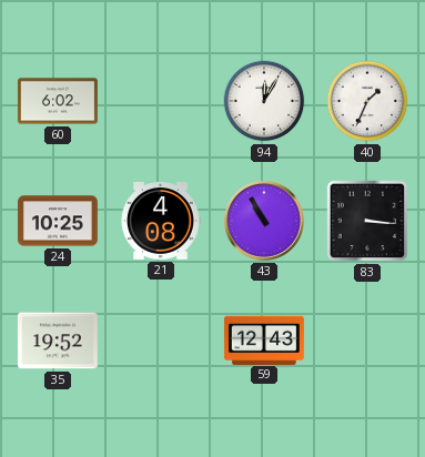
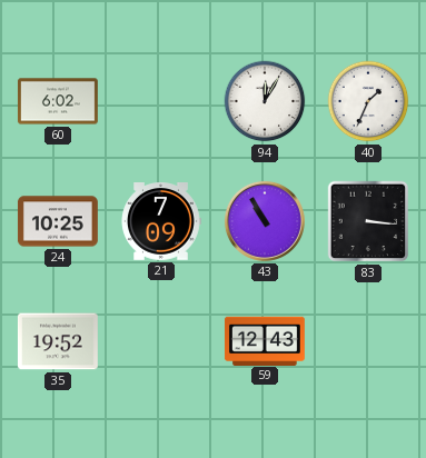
21: 4:08 -> 7:09 (161, 222)
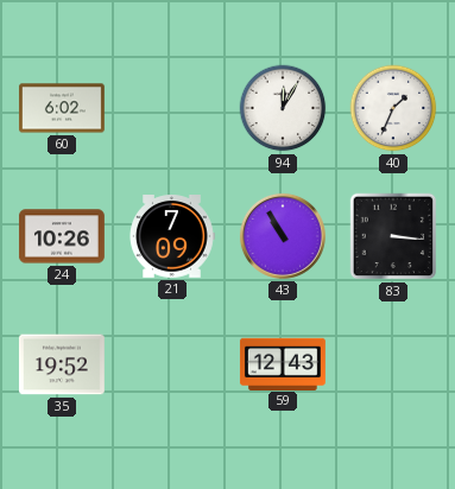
24: 10:25 -> 10:26 (62, 236)
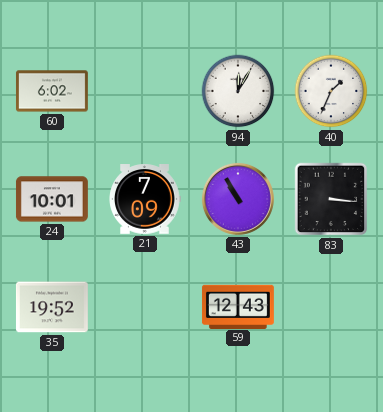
24: 10:26 -> 10:01 (52, 199)
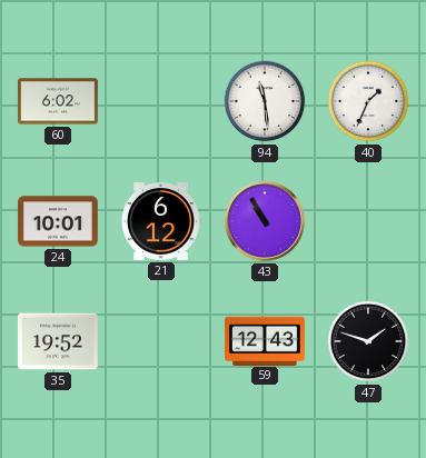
94: 12:05 -> 11:29 (265, 101)
21: 7:09 -> 6:12 (161, 222)
83: 3:16 -> none (331, 199)
47: none -> 1:48 (368, 341)
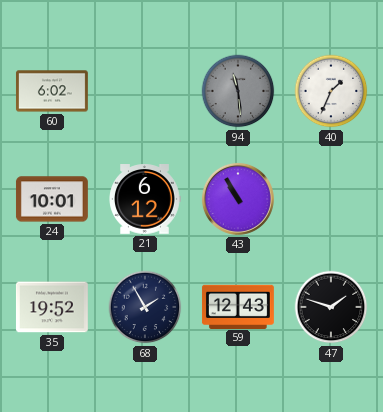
94 dial: white -> grey (238, 91)
68: none -> 1:55 (145, 307)
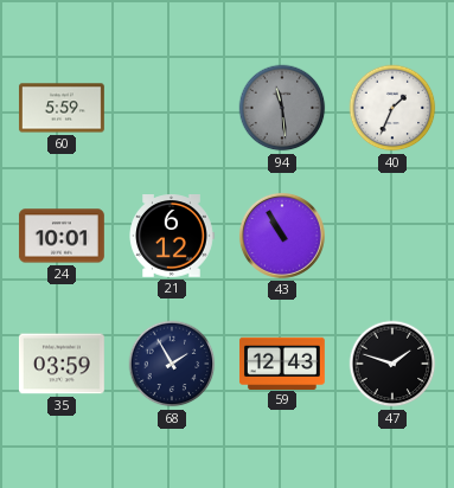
60: 6:02 -> 5:59 (62, 108)
35: 19:52 -> 03:59 (62, 364)
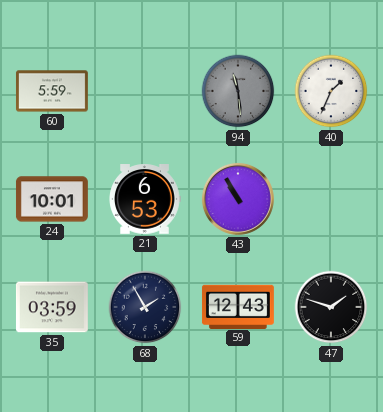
21: 6:12 -> 6:53 (145, 200)
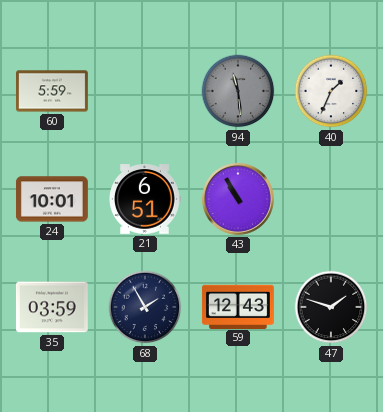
21: 6:53 -> 6:51 (145, 200)
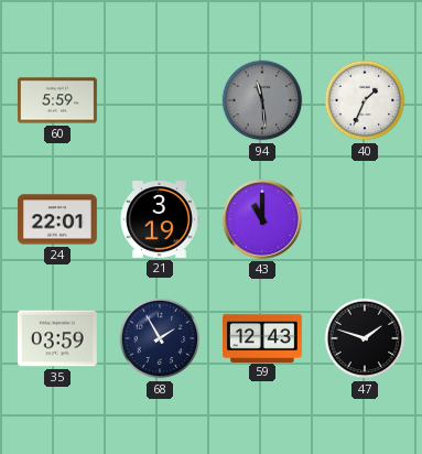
24: 10:01 -> 22:01 (57, 219)
21: 6:51 -> 3:19 (160, 220)
43: 10:55 -> 11:00 (262, 219)
